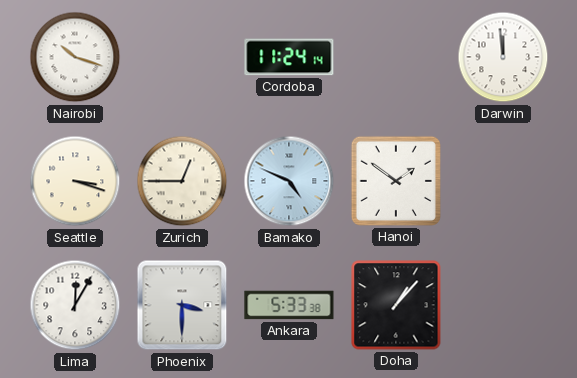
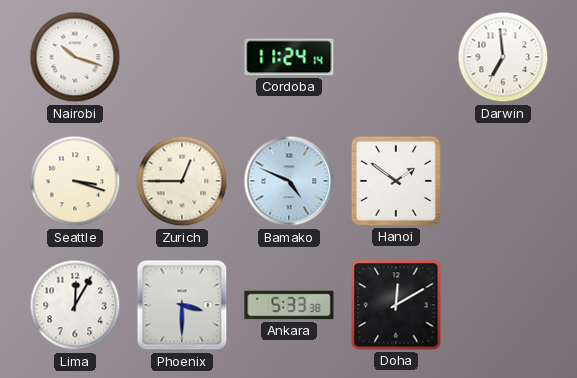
Darwin: 11:59 -> 6:59 (503, 57)
Doha: 1:07 -> 12:10 (396, 305)
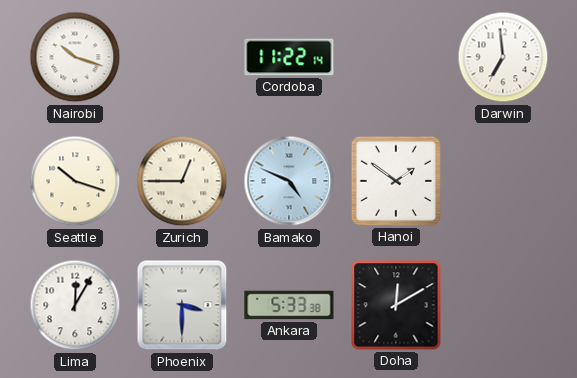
Cordoba: 11:24 -> 11:22 (289, 57)
Seattle: 3:18 -> 10:18 (75, 181)
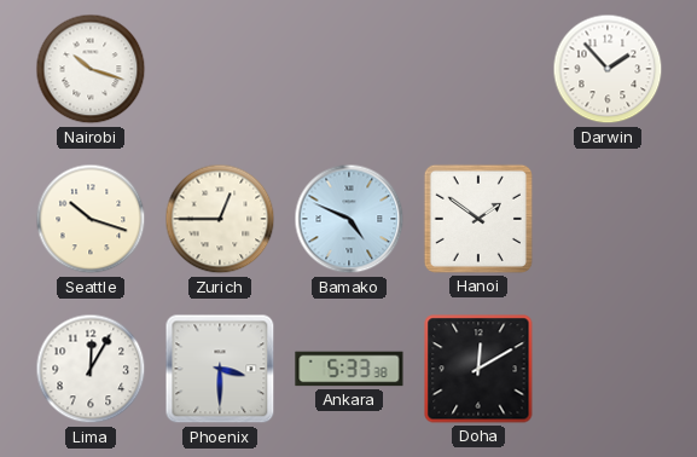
Cordoba: 11:22 -> none (289, 57)
Darwin: 6:59 -> 1:53 (608, 69)
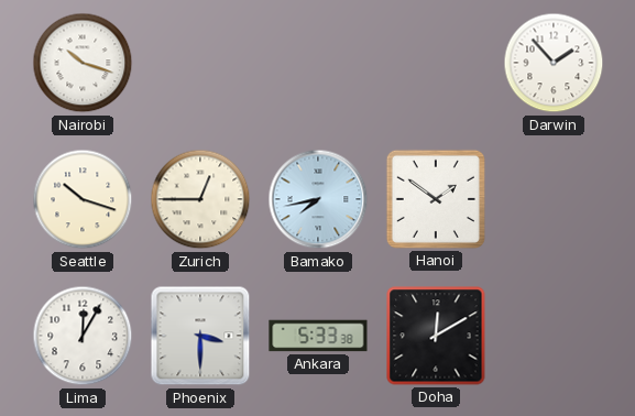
Bamako: 4:49 -> 7:43 (318, 199)
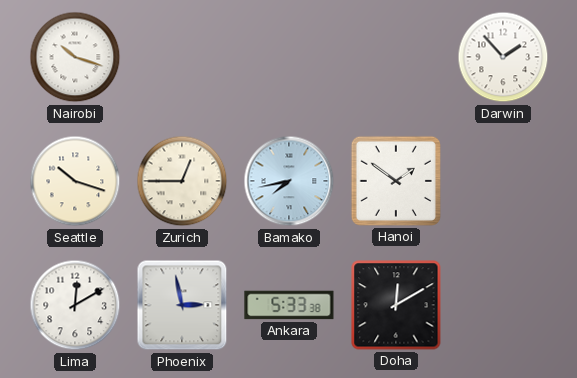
Lima: 12:05 -> 12:10 (75, 305)
Phoenix: 3:30 -> 2:58 (182, 305)
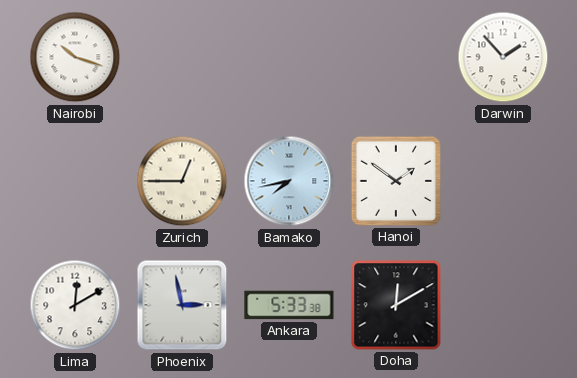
Seattle: 10:18 -> none (75, 181)
